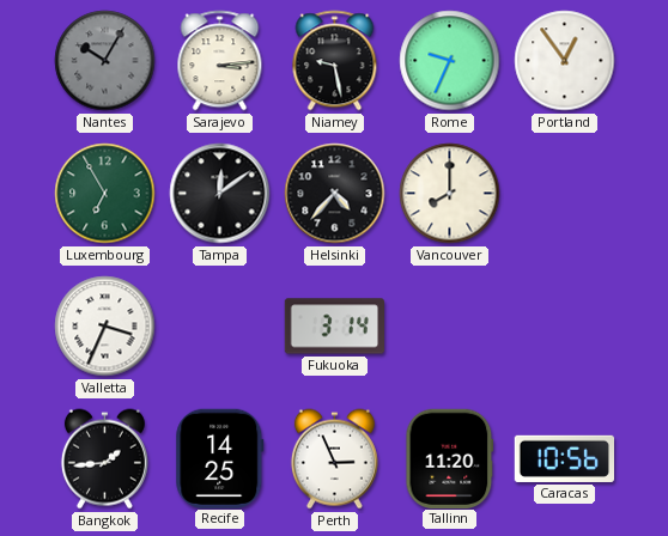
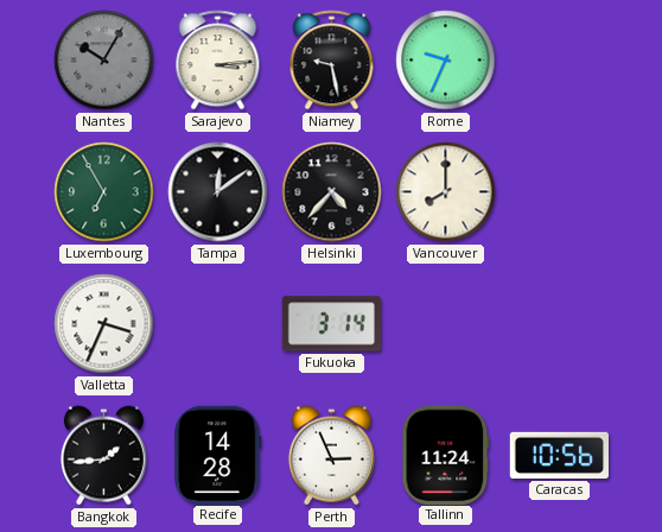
Portland: 12:54 -> none (565, 61)
Recife: 14:25 -> 14:28 (218, 455)
Tallinn: 11:20 -> 11:24 (446, 455)
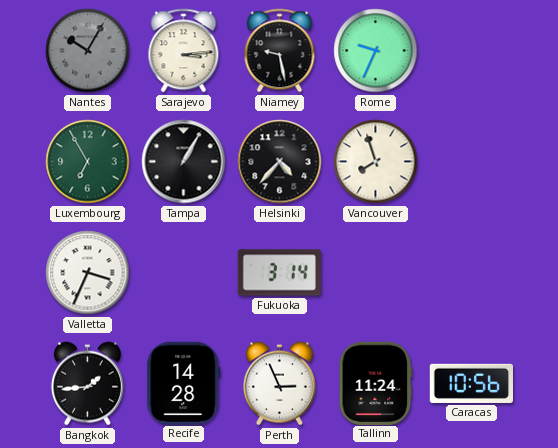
Tampa: 12:09 -> 1:05 (184, 162)
Vancouver: 8:00 -> 7:57 (376, 162)
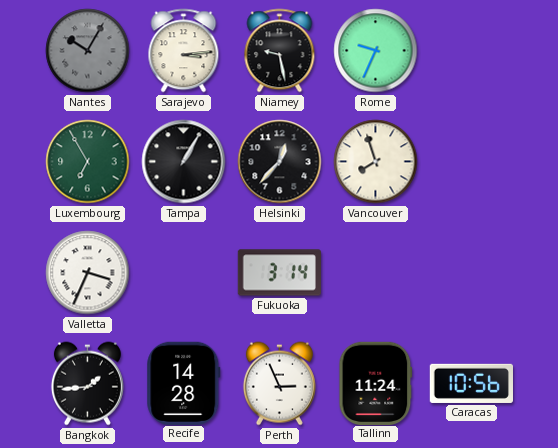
Helsinki: 4:37 -> 12:37 (280, 162)
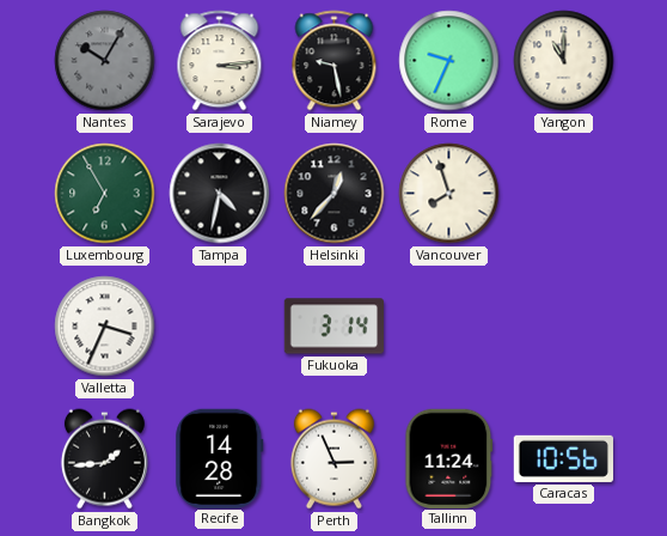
Yangon: none -> 11:00 (564, 61)
Tampa: 1:05 -> 4:32 (220, 194)
